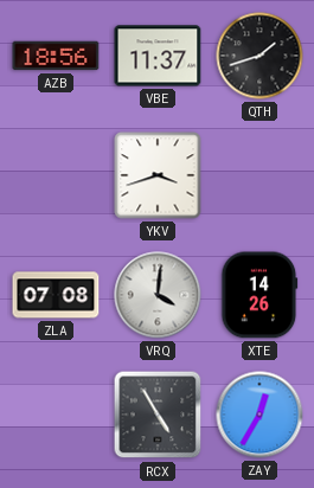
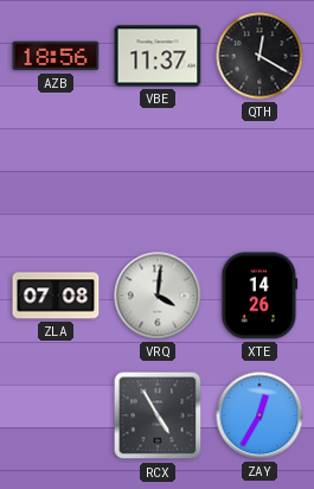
QTH: 1:42 -> 12:20 (259, 56)
YKV: 3:42 -> none (158, 175)
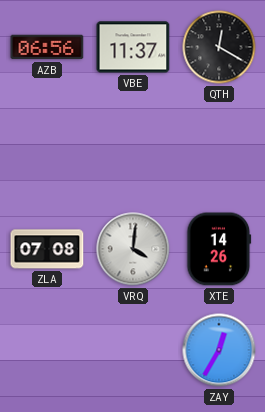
AZB: 18:56 -> 06:56 (47, 47)
RCX: 4:55 -> none (158, 415)
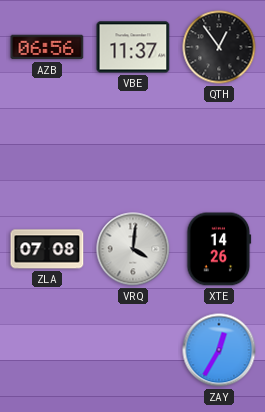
QTH: 12:20 -> 12:54 (219, 47)
